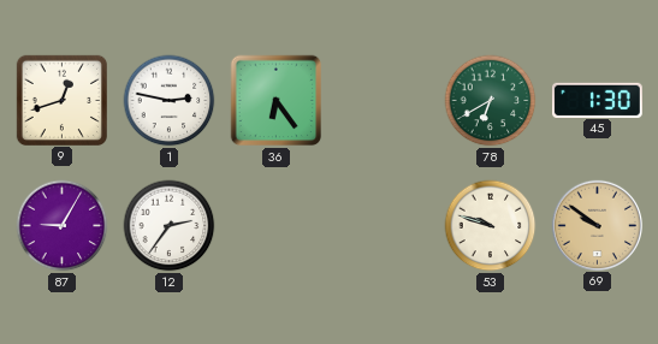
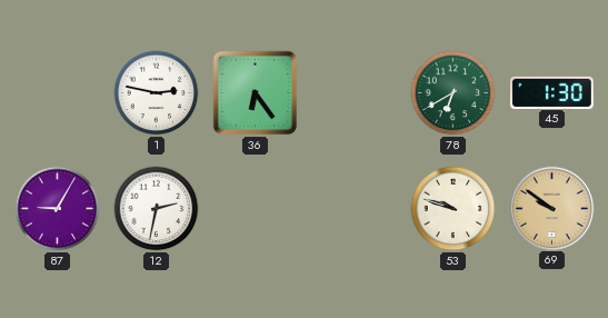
9: 12:42 -> none (61, 100)
12: 2:36 -> 2:32 (157, 209)
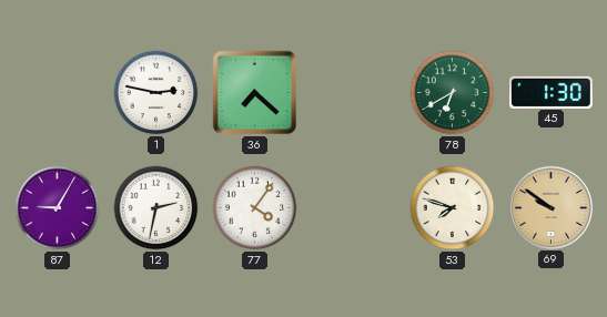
36: 6:24 -> 7:22 (255, 93)
77: none -> 4:06 (255, 208)
53: 9:48 -> 7:48 (453, 208)
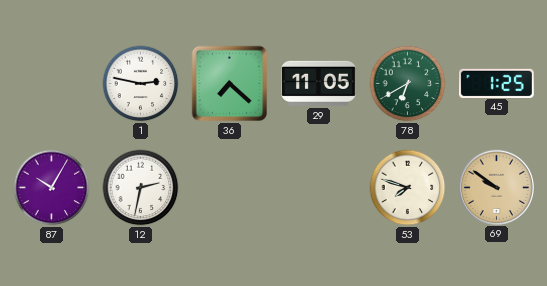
29: none -> 11:05 (319, 83)
45: 1:30 -> 1:25 (497, 83)
87: 9:05 -> 10:05 (52, 188)
77: 4:06 -> none (255, 208)
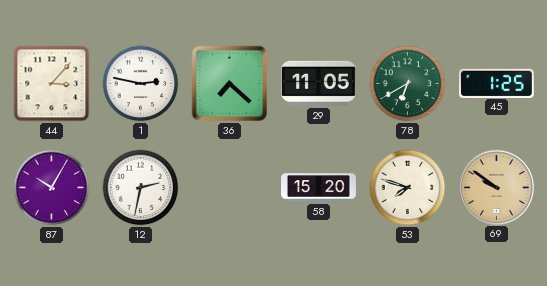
44: none -> 3:07 (52, 84)
58: none -> 15:20 (319, 188)
